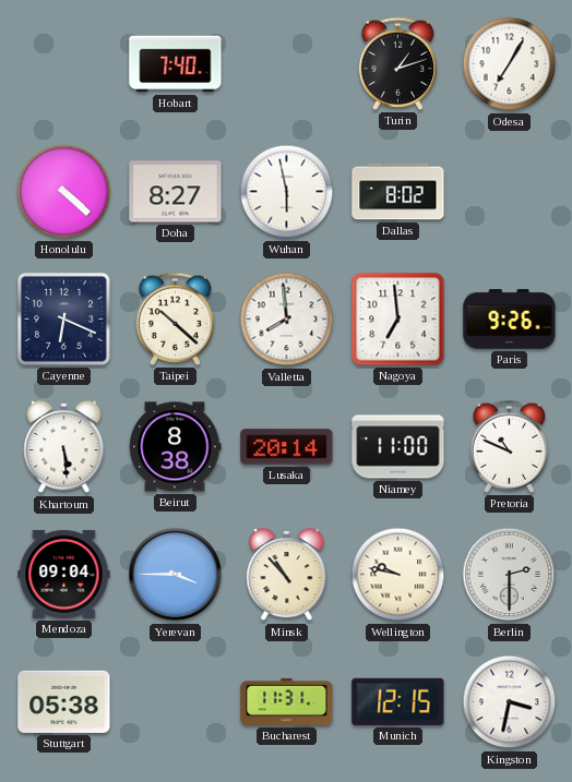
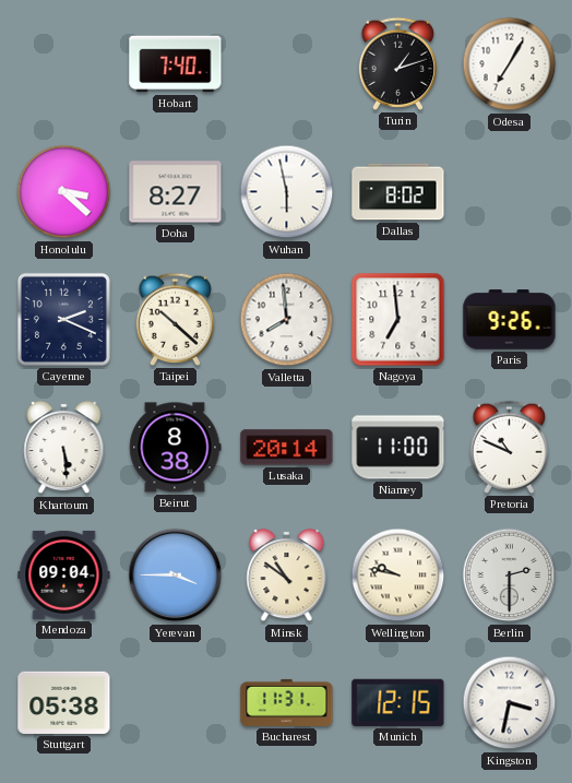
Honolulu: 4:22 -> 3:22 (64, 192)
Cayenne: 6:19 -> 2:19 (63, 319)
Minsk: 10:53 -> 10:51 (287, 576)
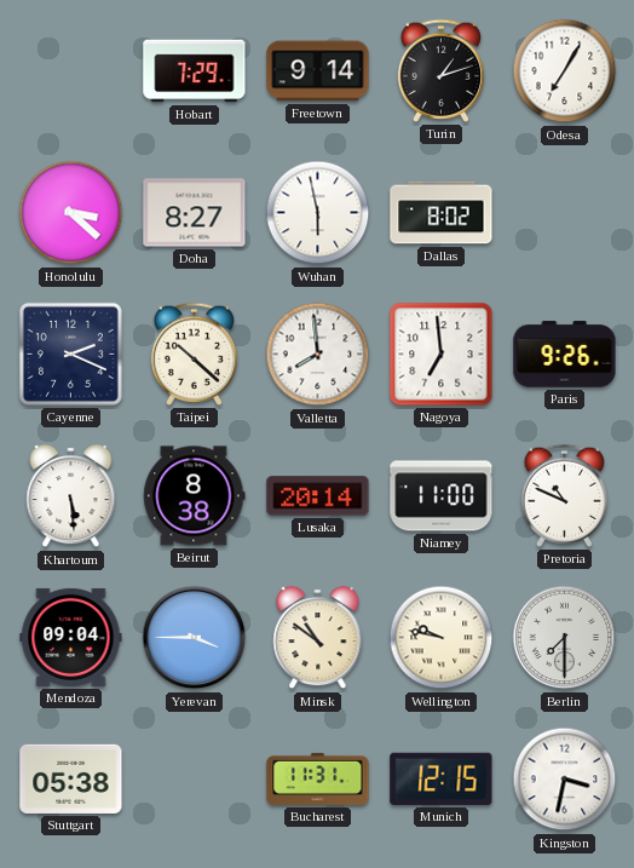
Hobart: 7:40 -> 7:29 (195, 71)
Freetown: none -> 9:14 (318, 71)
Berlin: 2:30 -> 7:30 (565, 638)
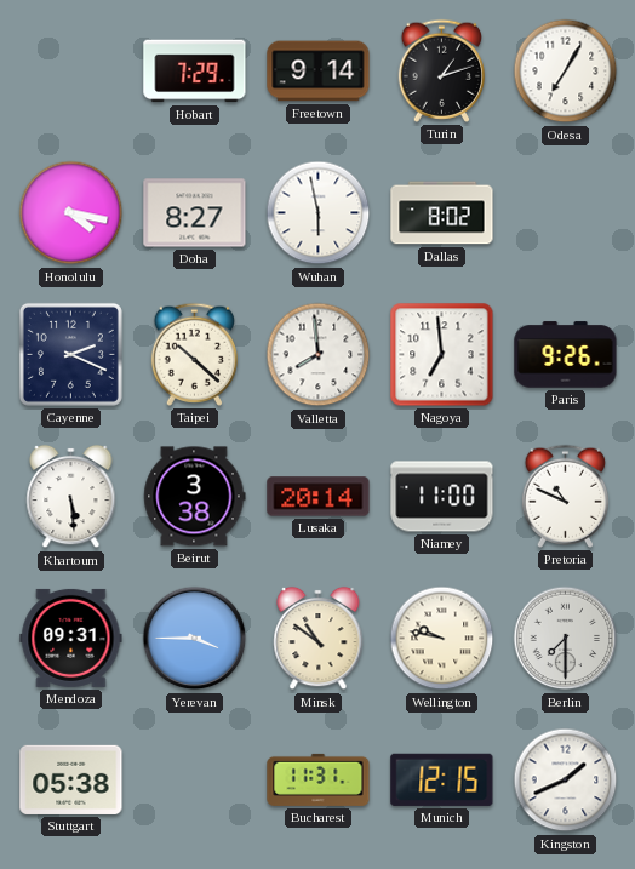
Honolulu: 3:22 -> 4:17 (71, 213)
Beirut: 8:38 -> 3:38 (195, 497)
Mendoza: 09:04 -> 09:31 (71, 638)
Kingston: 3:32 -> 1:41 (566, 781)
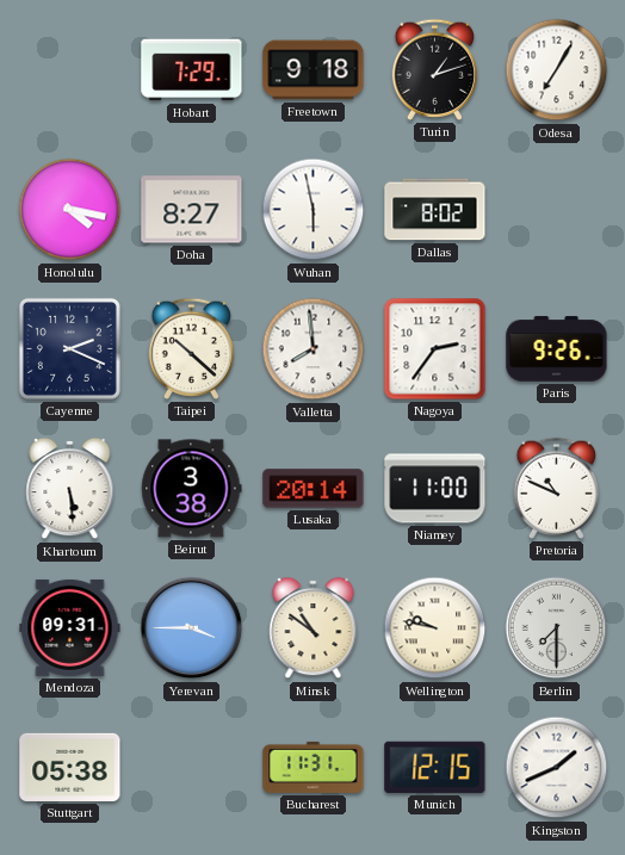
Freetown: 9:14 -> 9:18 (314, 70)
Nagoya: 6:59 -> 2:36 (435, 349)
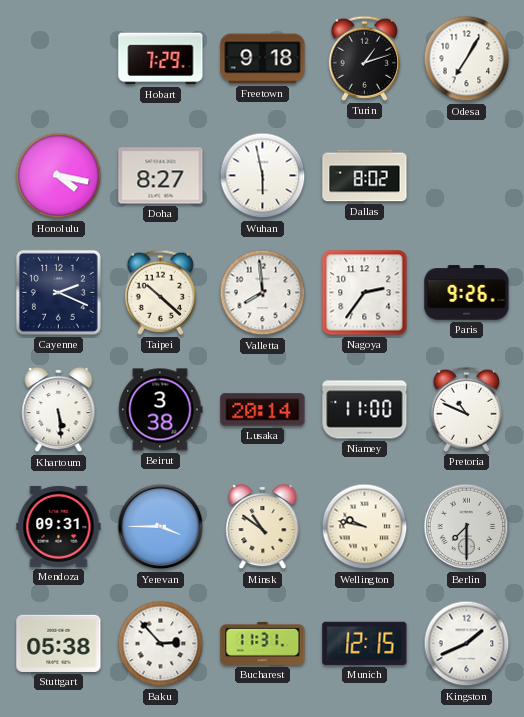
Baku: none -> 2:53 (161, 644)
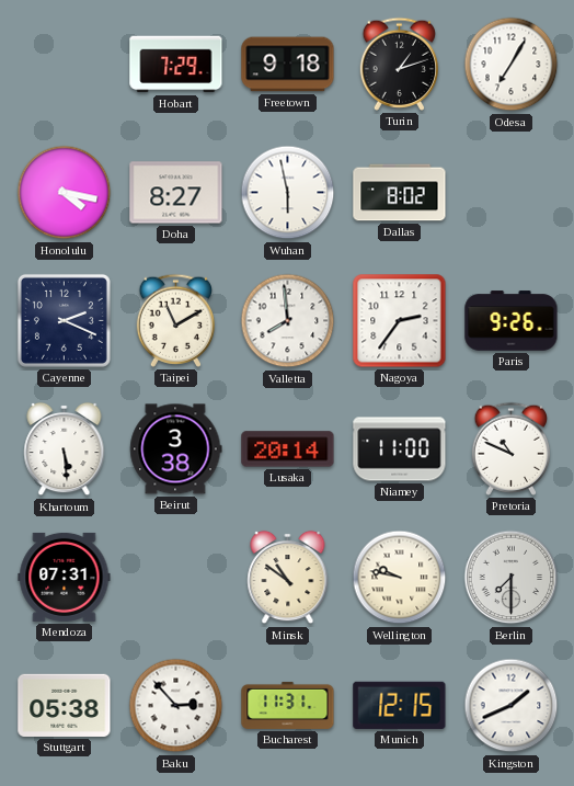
Taipei: 10:22 -> 11:10 (175, 320)
Mendoza: 09:31 -> 07:31 (65, 577)
Yerevan: 3:45 -> none (161, 527)
